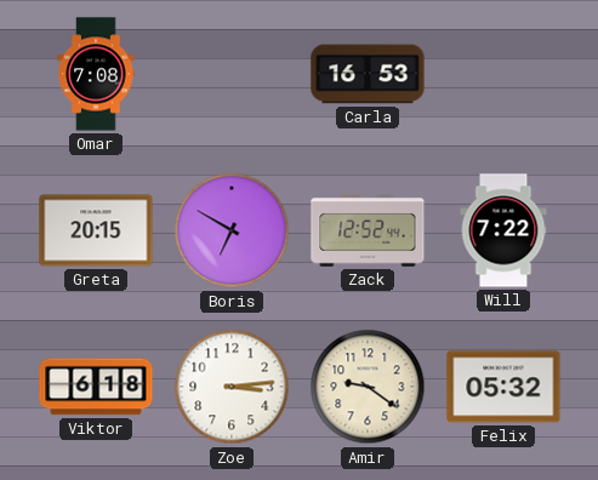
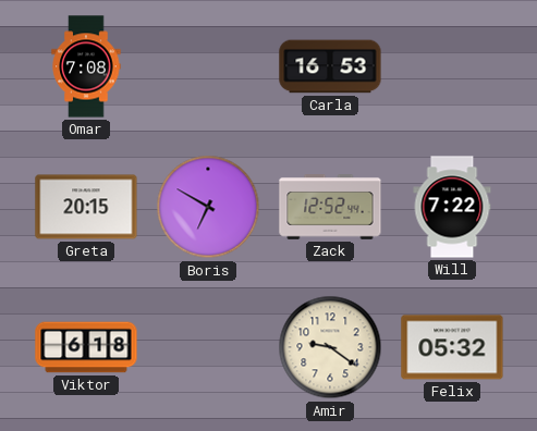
Zoe: 3:14 -> none (232, 387)
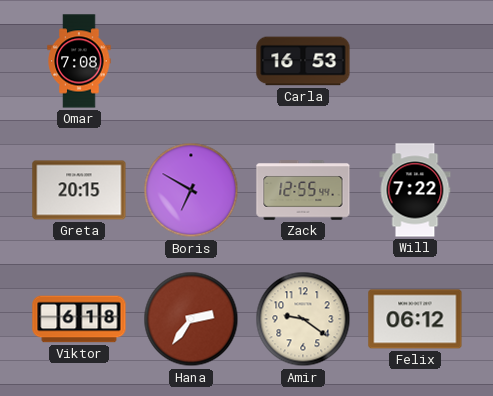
Zack: 12:52 -> 12:55 (303, 190)
Hana: none -> 2:36 (191, 319)
Felix: 05:32 -> 06:12 (415, 319)
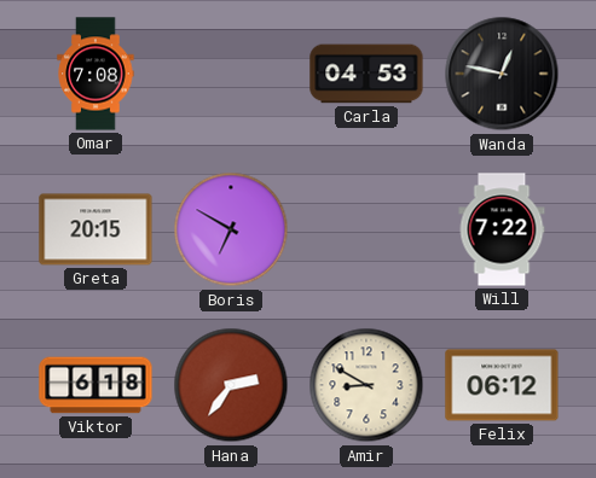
Carla: 16:53 -> 04:53 (366, 74)
Wanda: none -> 12:47 (502, 74)
Zack: 12:55 -> none (303, 190)
Amir: 9:21 -> 8:50 (366, 385)
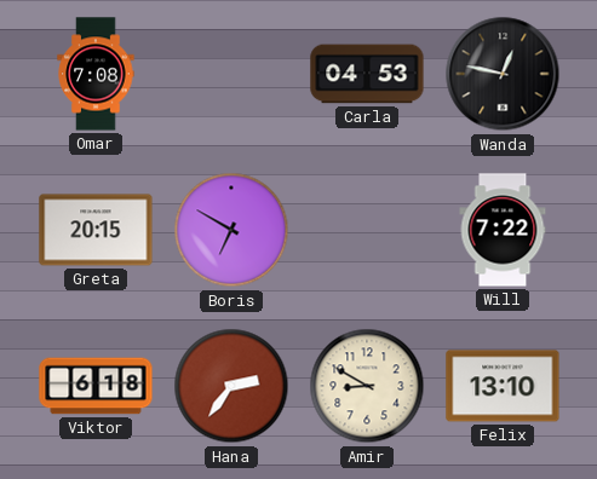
Felix: 06:12 -> 13:10 (503, 386)
